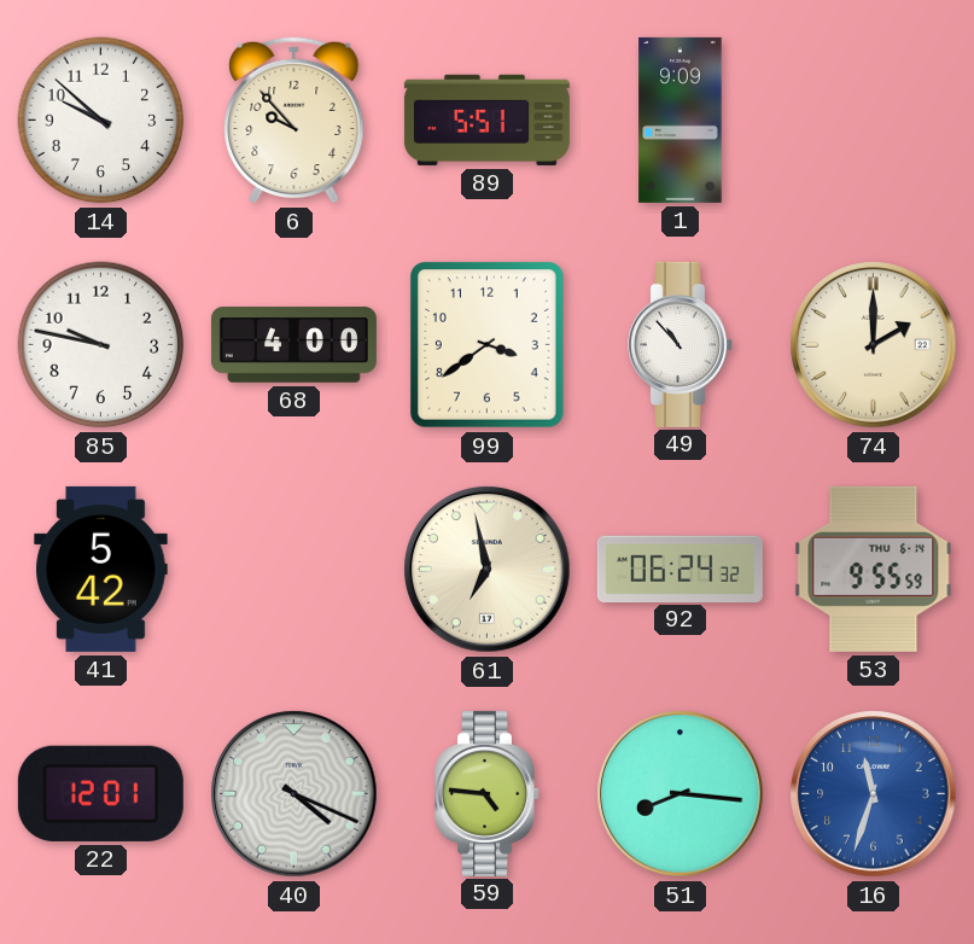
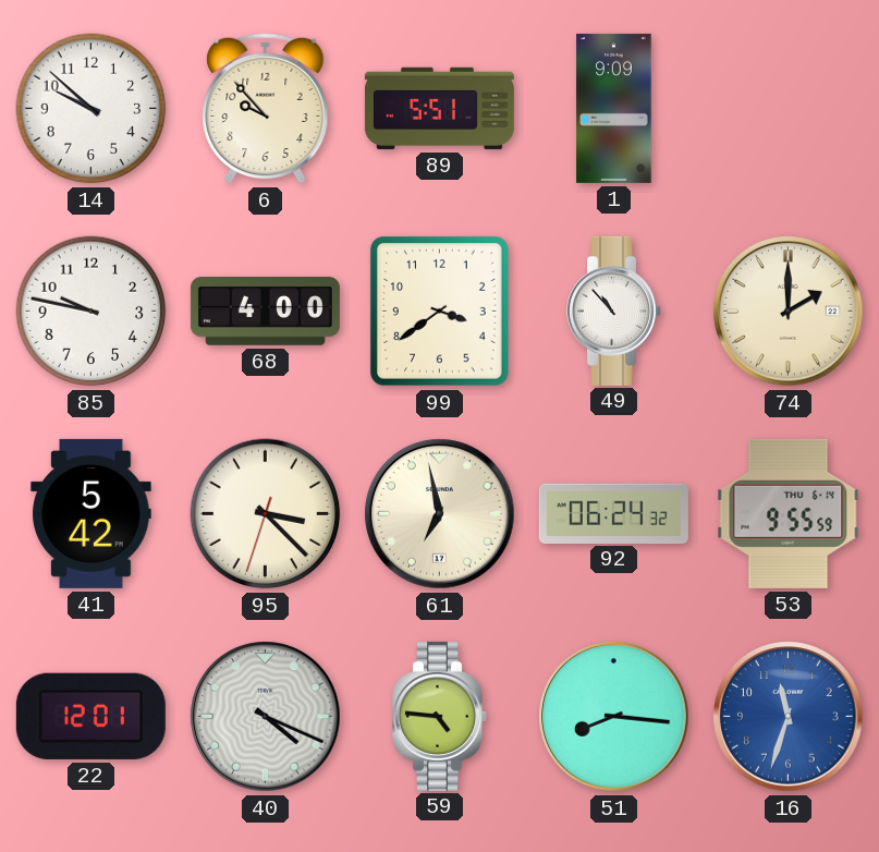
95: none -> 3:22 (266, 514)
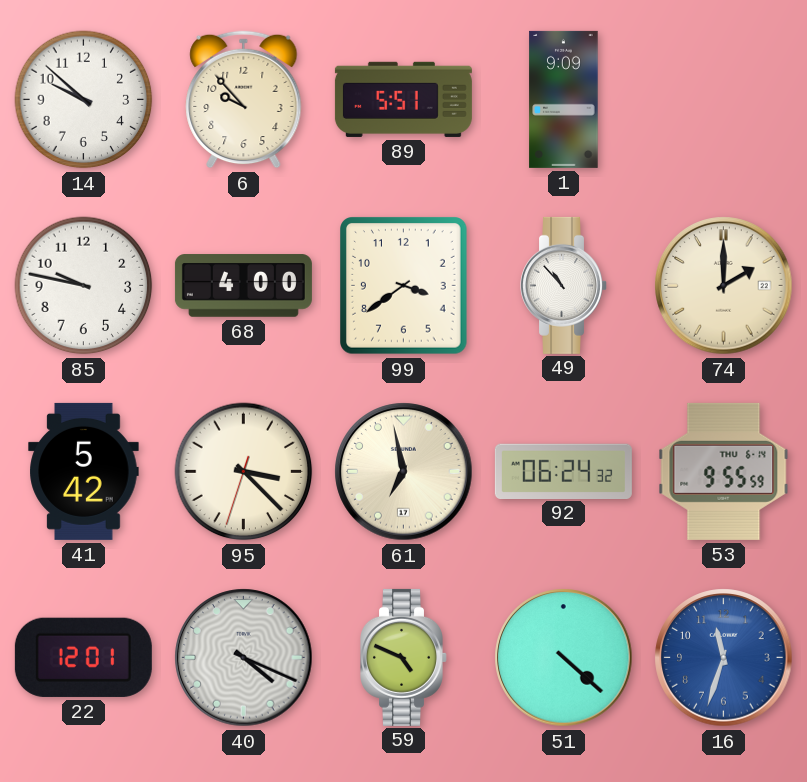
59: 4:46 -> 4:49 (404, 657)
51: 8:16 -> 4:22 (564, 658)
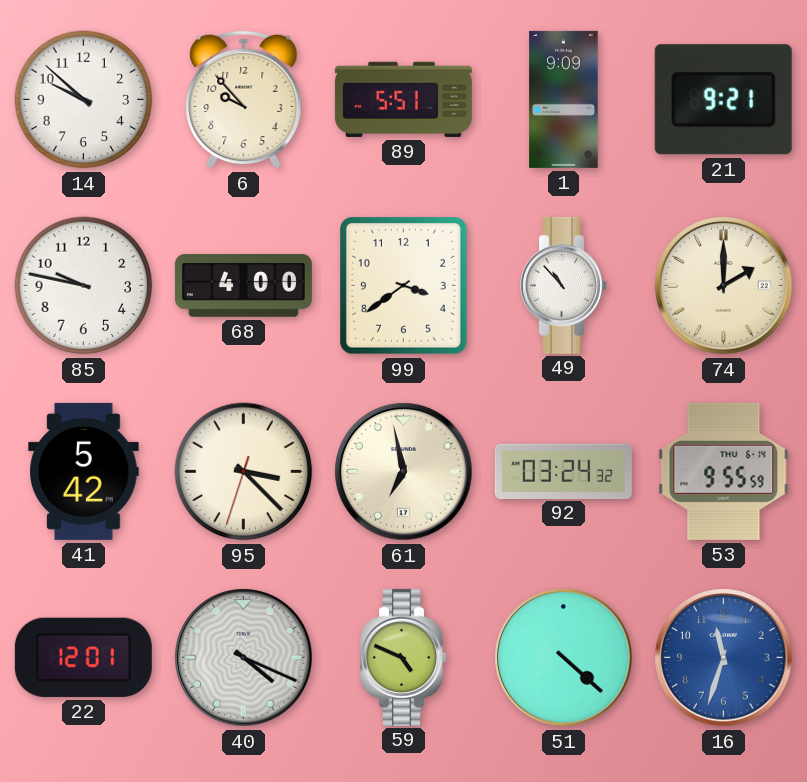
21: none -> 9:21 (723, 100)
92: 06:24 -> 03:24 (563, 471)
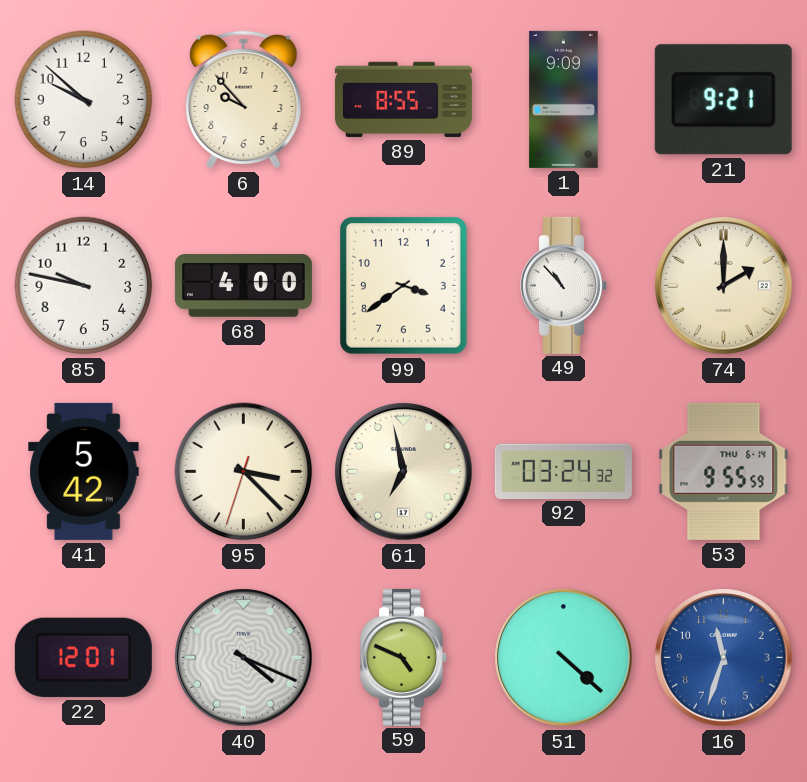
89: 5:51 -> 8:55 (403, 99)
